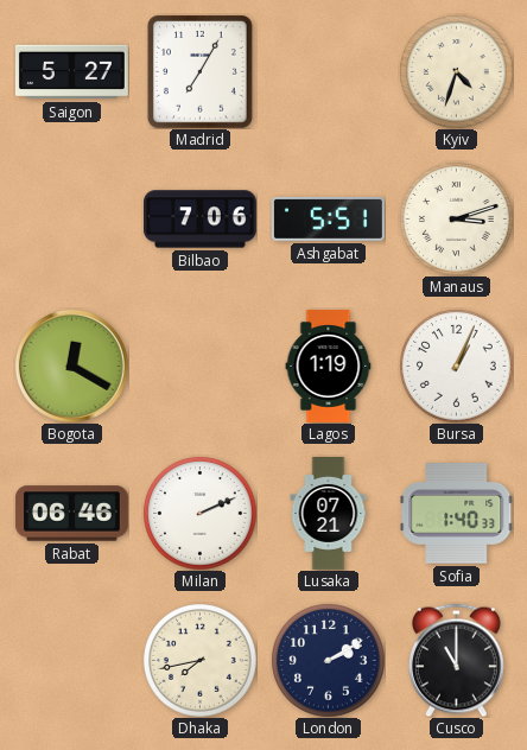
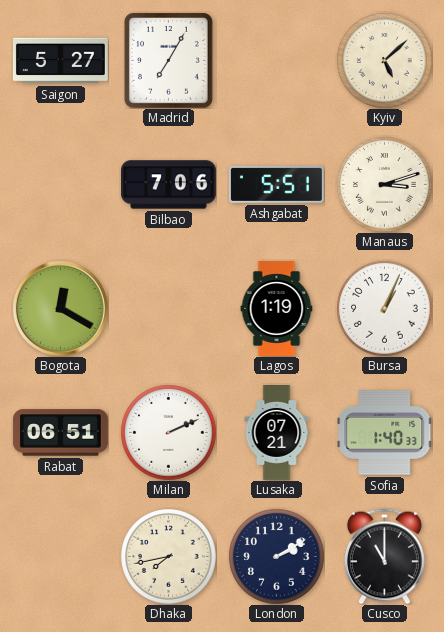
Kyiv: 4:33 -> 5:08 (384, 60)
Rabat: 06:46 -> 06:51 (61, 433)
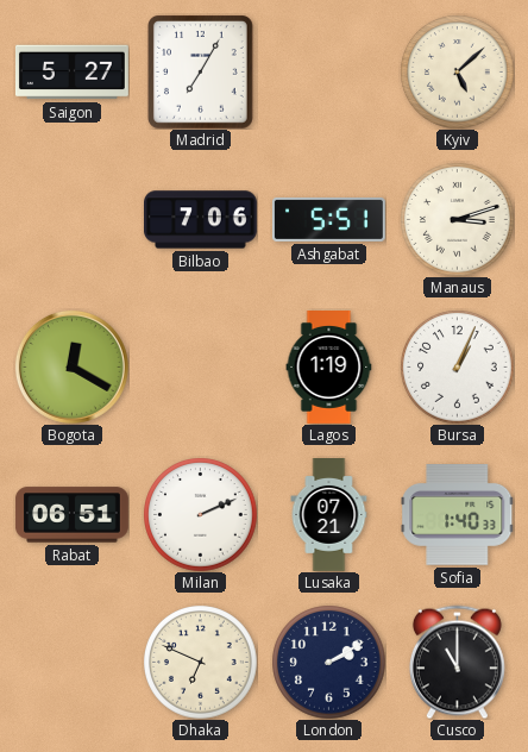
Dhaka: 7:43 -> 6:49 (200, 662)
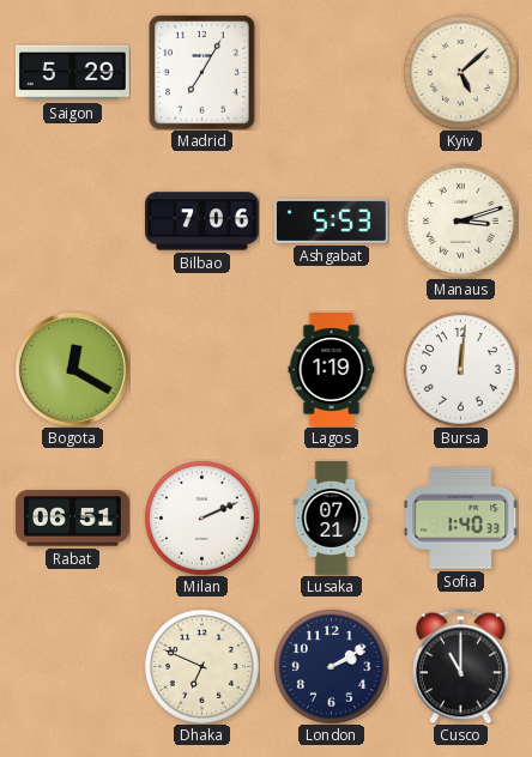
Saigon: 5:27 -> 5:29 (73, 73)
Ashgabat: 5:51 -> 5:53 (331, 220)
Bursa: 1:04 -> 12:01 (460, 369)
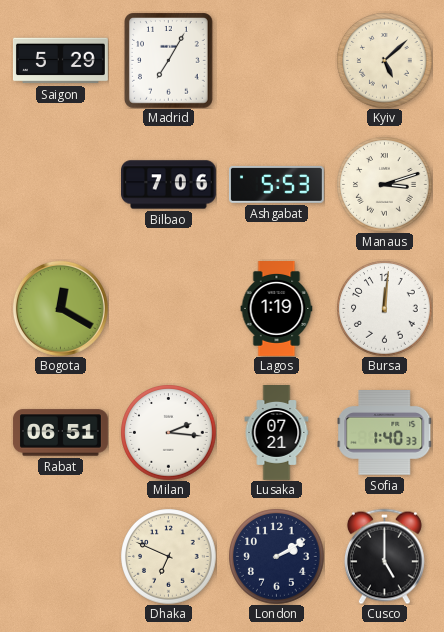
Milan: 2:11 -> 2:16 (168, 432)
Cusco: 11:00 -> 5:00 (384, 556)
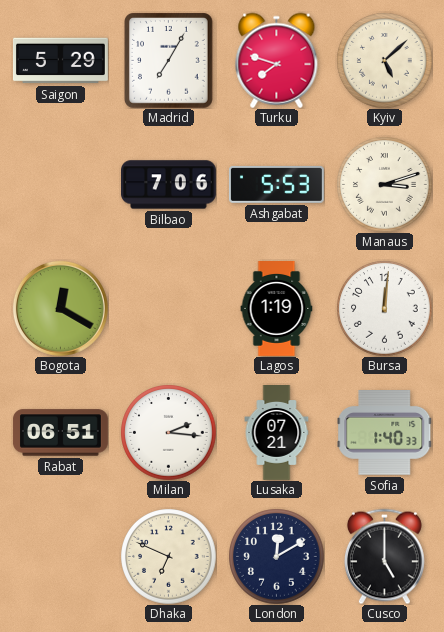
Turku: none -> 7:48 (277, 60)
London: 2:10 -> 12:10 (276, 556)
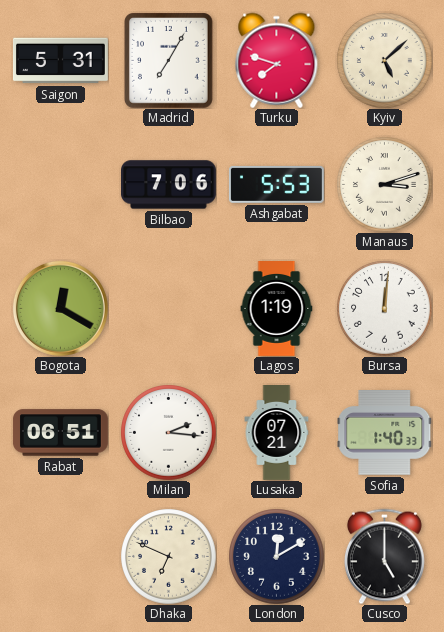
Saigon: 5:29 -> 5:31 (61, 61)
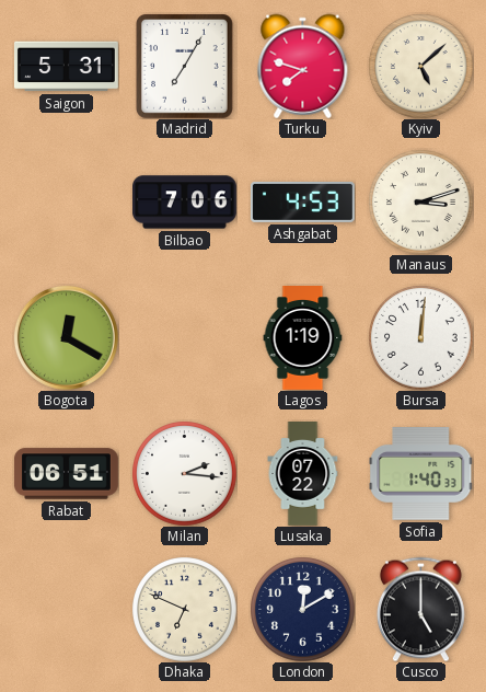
Ashgabat: 5:53 -> 4:53 (302, 201)
Lusaka: 07:21 -> 07:22 (303, 474)
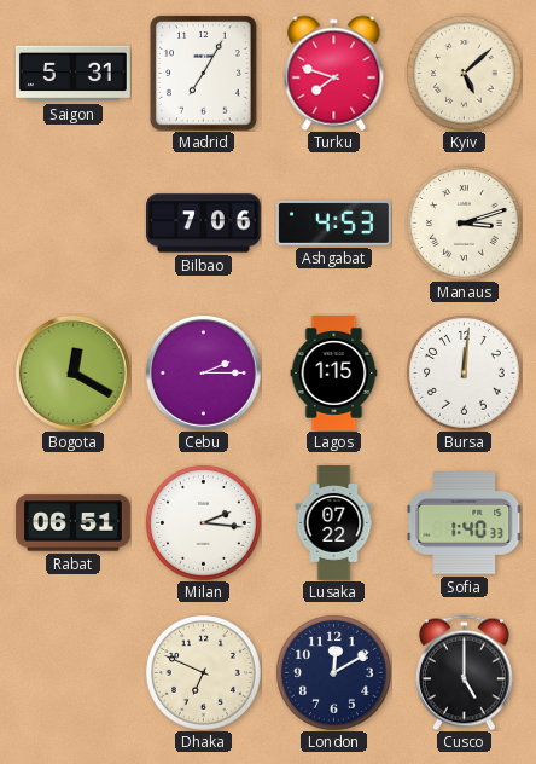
Cebu: none -> 2:15 (203, 372)
Lagos: 1:19 -> 1:15 (334, 374)
